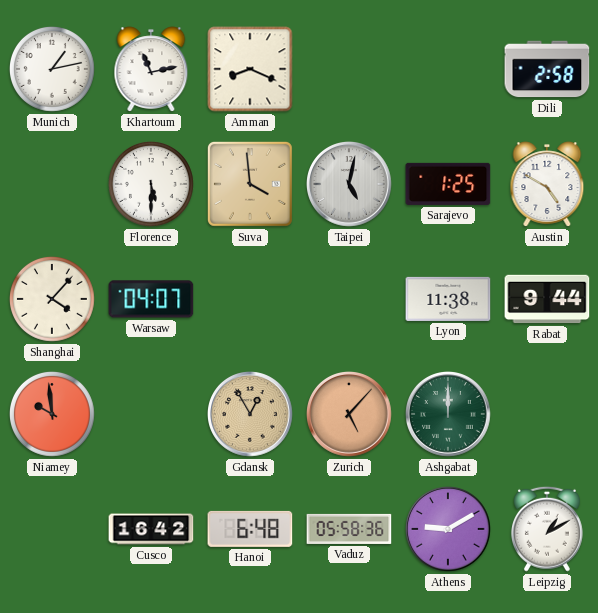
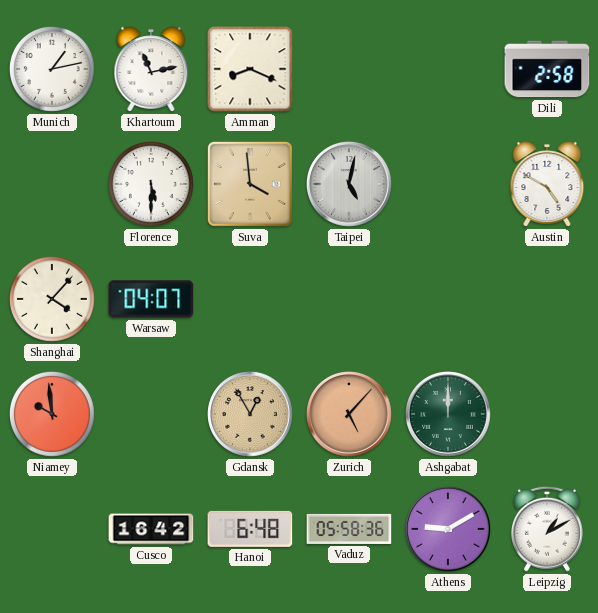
Sarajevo: 1:25 -> none (448, 184)
Lyon: 11:38 -> none (448, 299)
Rabat: 9:44 -> none (547, 299)
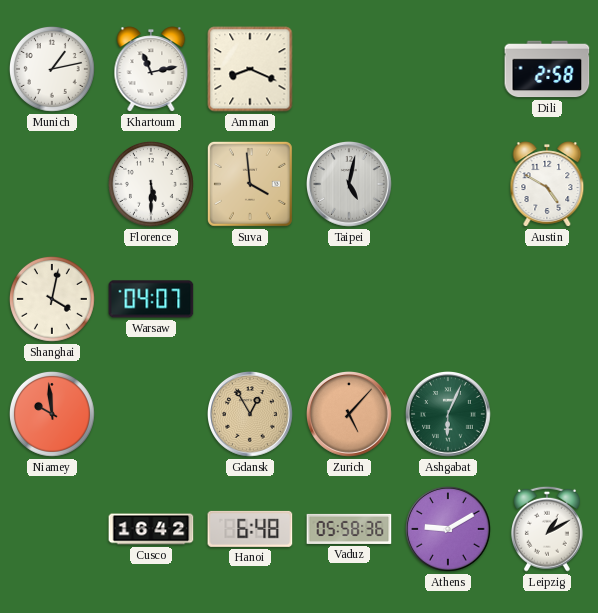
Shanghai: 4:07 -> 4:02 (52, 299)
Ashgabat: 12:00 -> 6:04 (449, 415)
